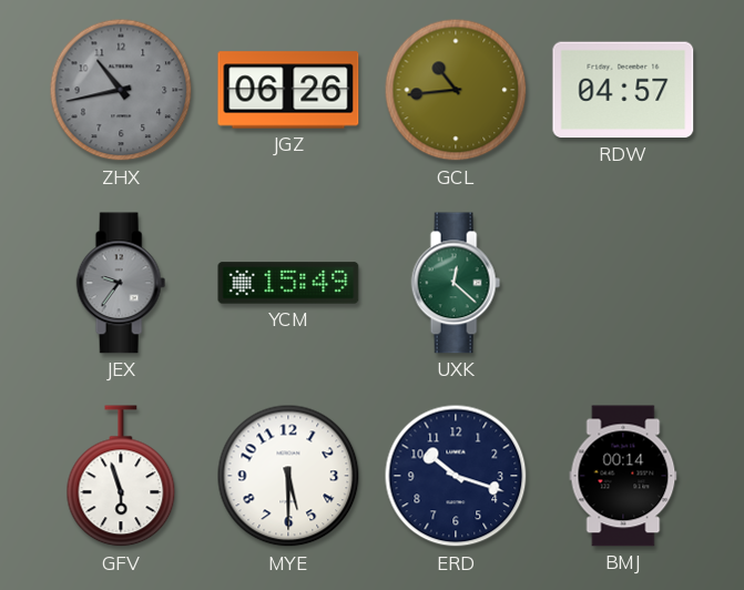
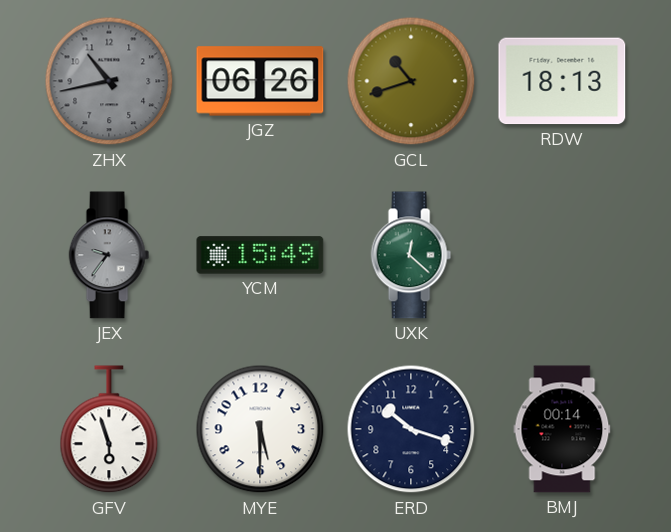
GCL: 10:44 -> 10:42 (411, 81)
RDW: 04:57 -> 18:13 (562, 81)
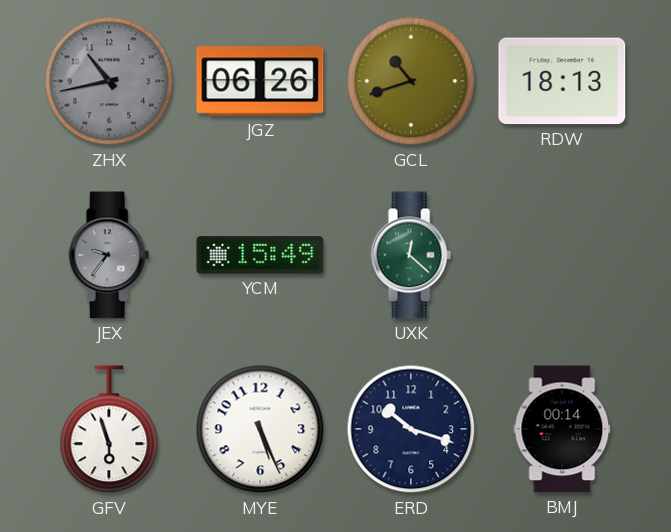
MYE: 5:30 -> 5:26 (260, 429)
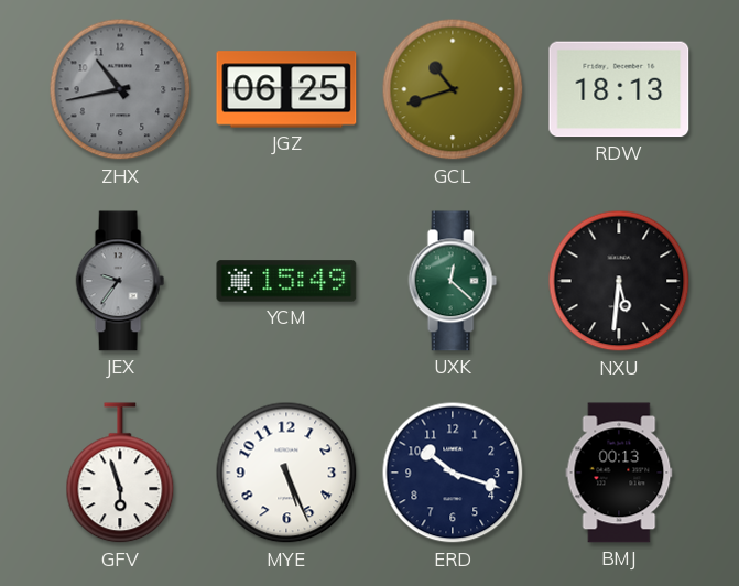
JGZ: 06:26 -> 06:25 (286, 89)
NXU: none -> 5:31 (619, 281)
BMJ: 00:14 -> 00:13 (619, 473)
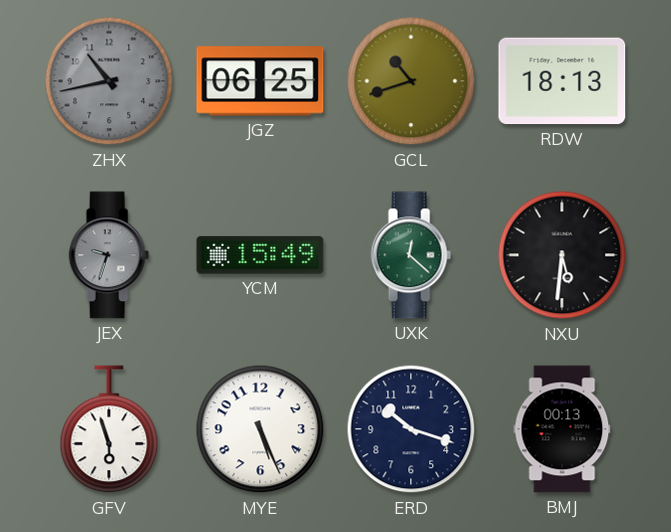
JEX: 9:36 -> 9:33 (109, 255)
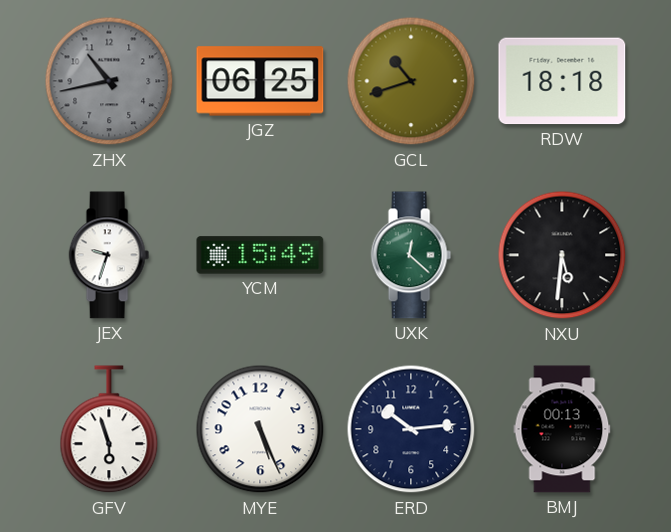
RDW: 18:13 -> 18:18 (562, 81)
JEX dial: grey -> white (109, 255)
ERD: 10:18 -> 10:14 (411, 429)
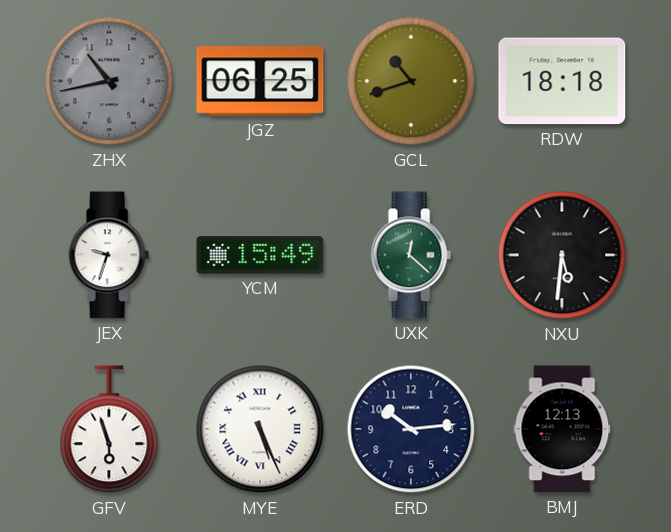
MYE numerals: Arabic -> Roman (260, 429)
BMJ: 00:13 -> 12:13 (562, 429)
